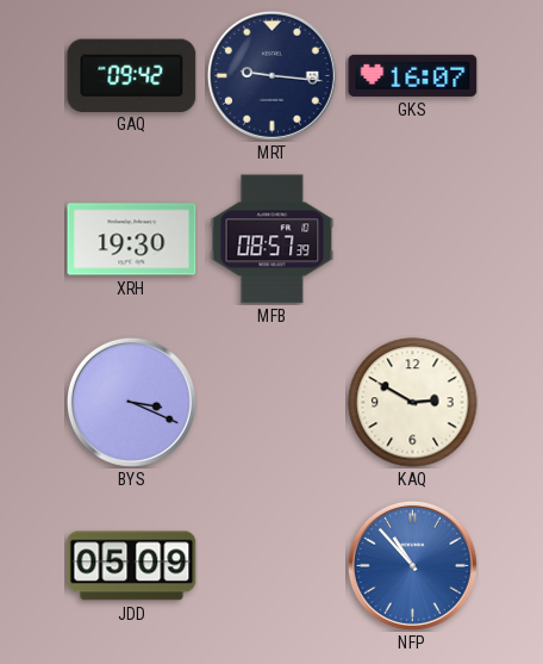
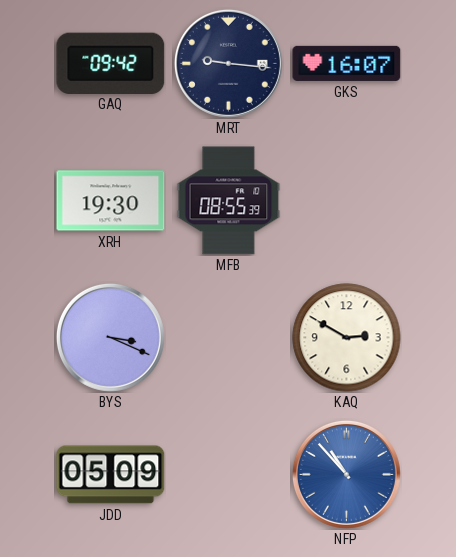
MFB: 08:57 -> 08:55 (229, 201)
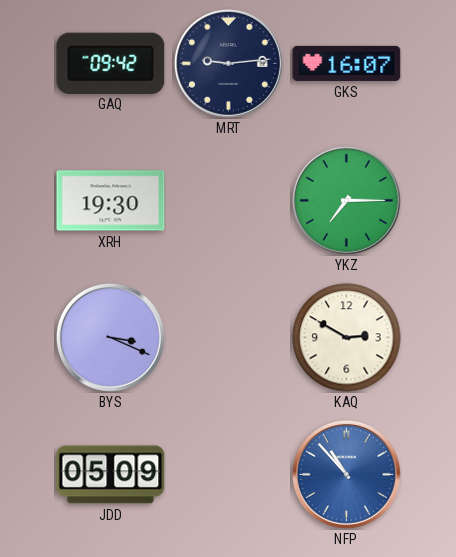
MRT: 9:16 -> 9:14 (228, 63)
MFB: 08:55 -> none (229, 201)
YKZ: none -> 7:15 (346, 200)
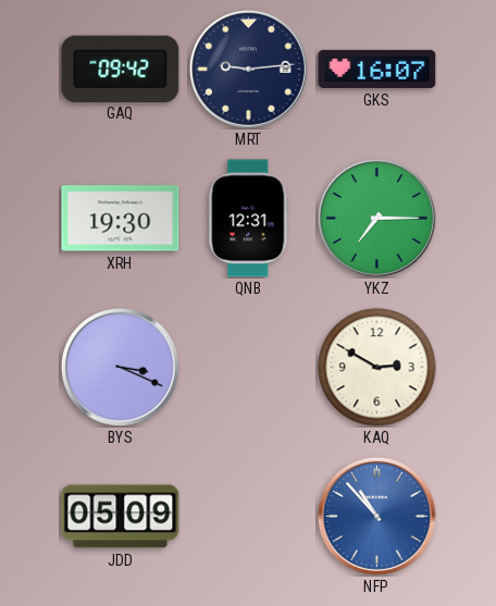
QNB: none -> 12:31 (249, 219)
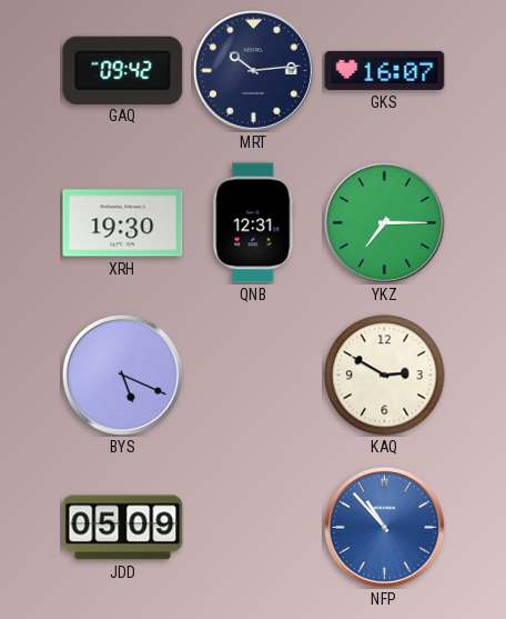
MRT: 9:14 -> 10:14 (253, 70)
BYS: 3:19 -> 5:19 (122, 375)
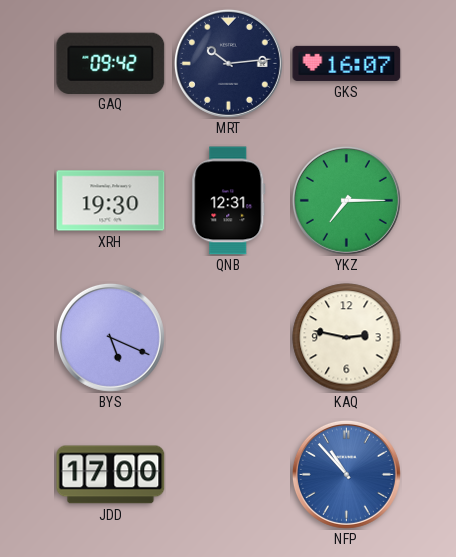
KAQ: 2:50 -> 2:47 (347, 338)
JDD: 05:09 -> 17:00 (111, 475)
